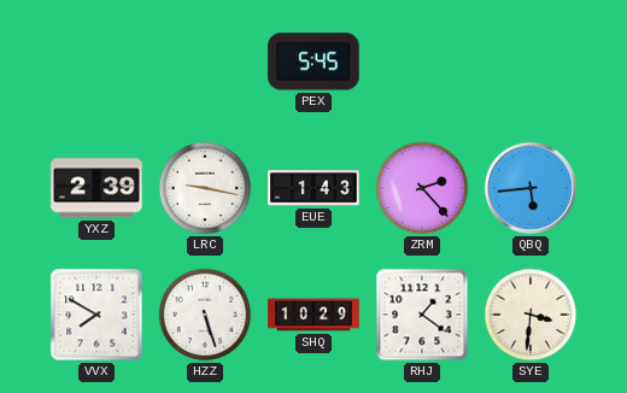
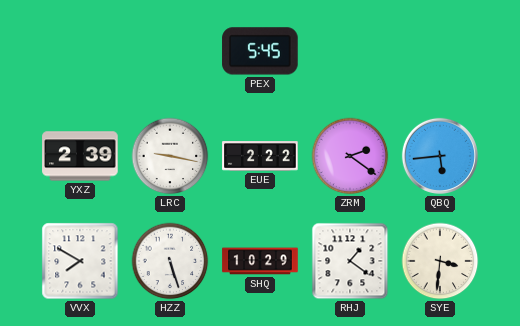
EUE: 1:43 -> 2:22 (260, 156)
ZRM: 2:23 -> 2:21 (350, 156)
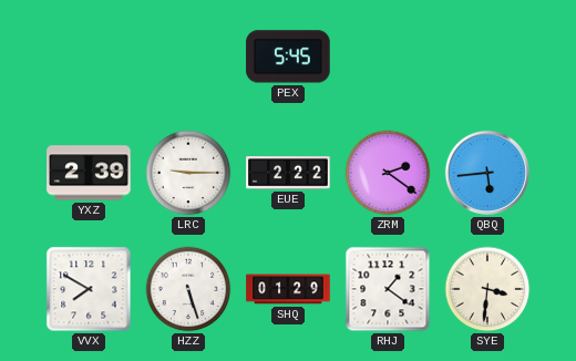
LRC: 9:17 -> 9:15 (188, 173)
SHQ: 10:29 -> 01:29 (288, 289)
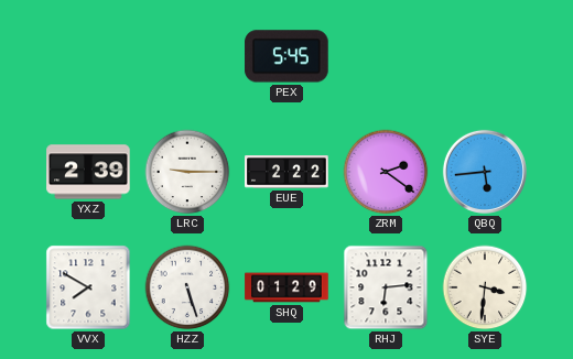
RHJ: 1:21 -> 6:14 (386, 287)
